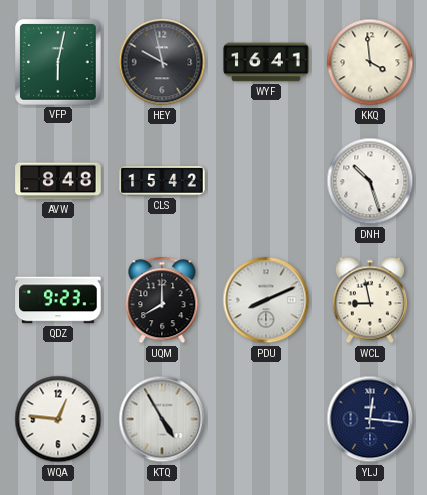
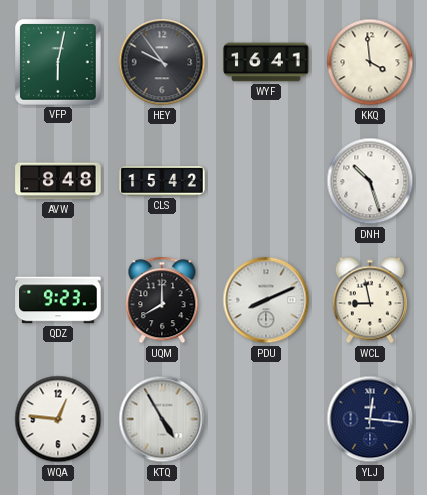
HEY: 9:58 -> 9:54 (162, 62)
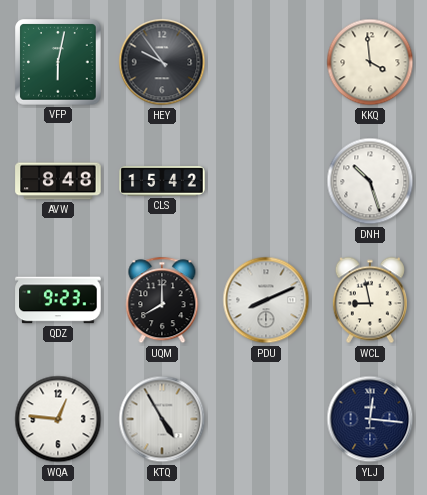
WYF: 16:41 -> none (266, 62)
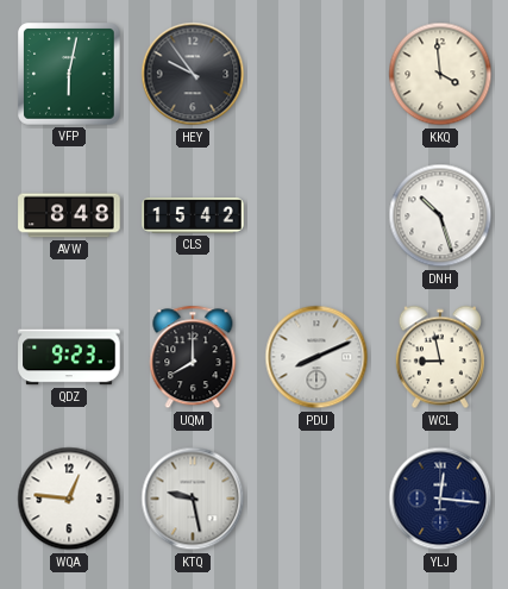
KTQ: 4:55 -> 9:28 (193, 499)
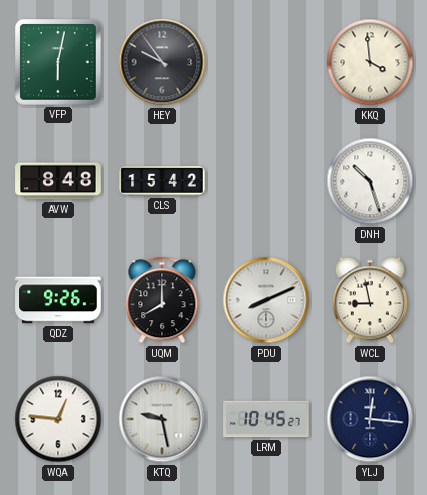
QDZ: 9:23 -> 9:26 (58, 300)
LRM: none -> 10:45 (266, 419)
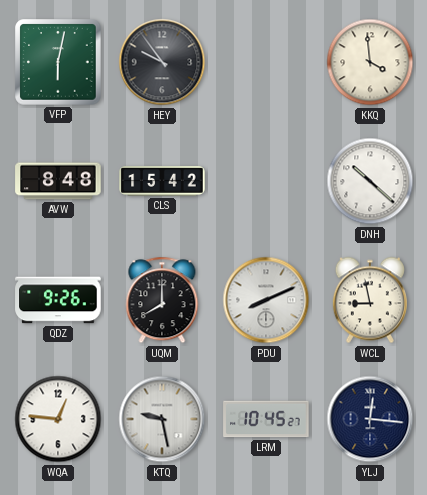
DNH: 10:27 -> 10:22 (370, 181)
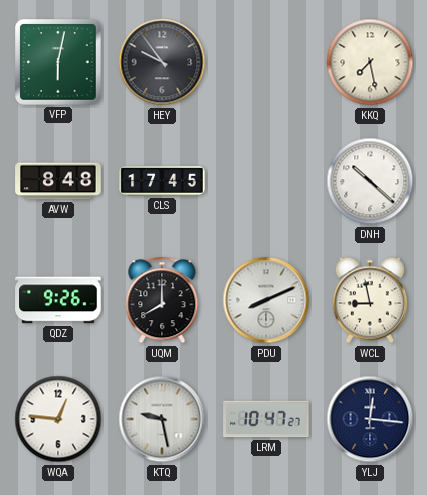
KKQ: 3:59 -> 7:28 (370, 62)
CLS: 15:42 -> 17:45 (162, 182)
LRM: 10:45 -> 10:47 (266, 419)
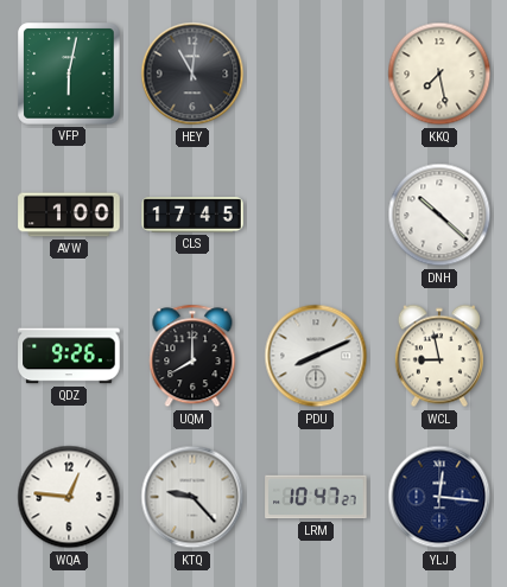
HEY: 9:54 -> 11:01 (192, 74)
AVW: 8:48 -> 1:00 (69, 215)
KTQ: 9:28 -> 9:23 (192, 497)
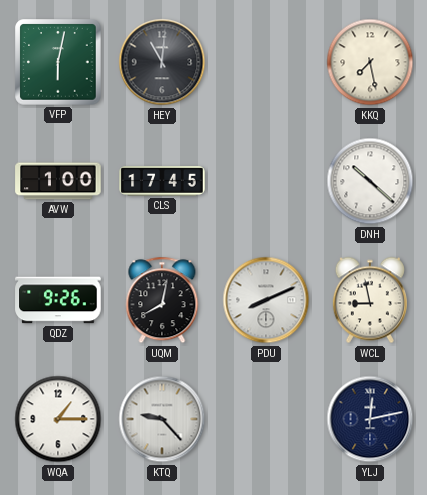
UQM: 8:00 -> 8:02 (162, 300)
WQA: 12:46 -> 1:15 (58, 419)
LRM: 10:47 -> none (316, 497)
YLJ: 12:16 -> 12:13 (370, 419)
